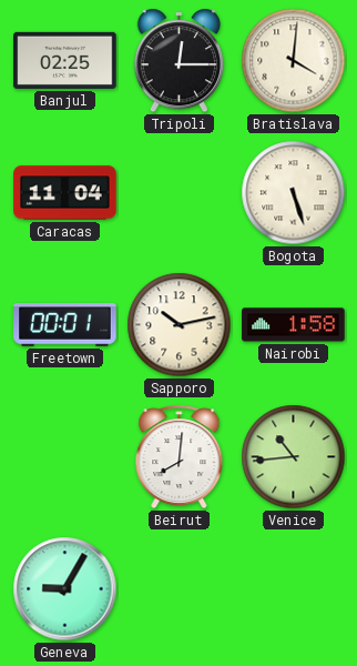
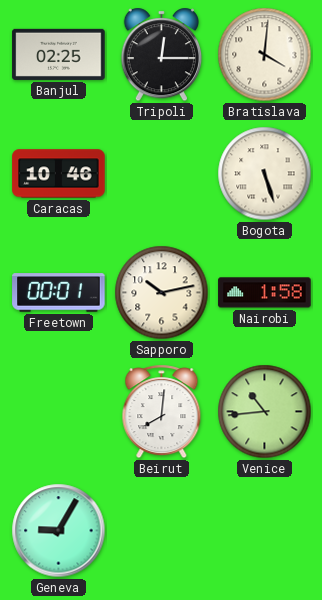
Caracas: 11:04 -> 10:46 (59, 174)
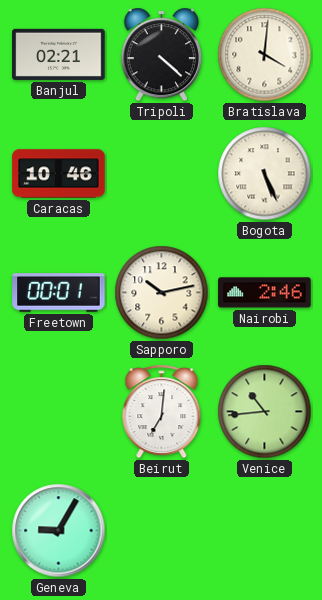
Banjul: 02:25 -> 02:21 (59, 54)
Tripoli: 12:15 -> 4:22 (161, 55)
Bogota: 5:27 -> 5:26 (265, 174)
Nairobi: 1:58 -> 2:46 (265, 293)
Beirut: 8:01 -> 7:01 (162, 412)
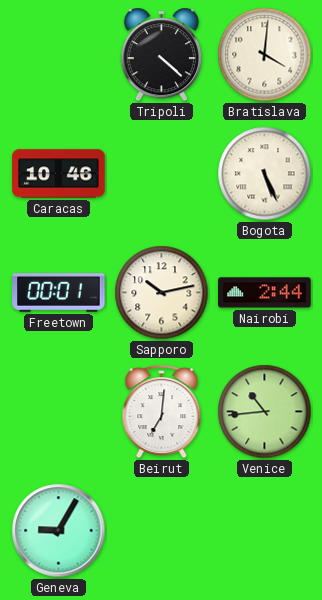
Banjul: 02:21 -> none (59, 54)
Nairobi: 2:46 -> 2:44 (265, 293)
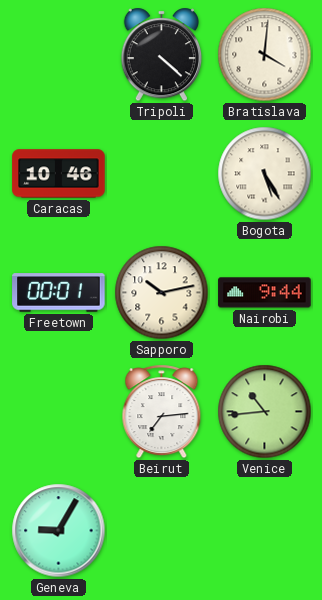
Bogota: 5:26 -> 5:25 (265, 174)
Nairobi: 2:44 -> 9:44 (265, 293)
Beirut: 7:01 -> 7:14 (162, 412)
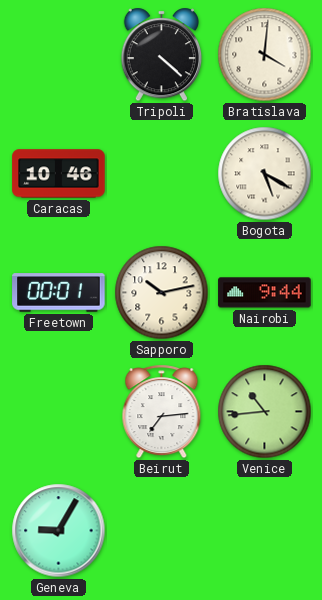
Bogota: 5:25 -> 5:20 (265, 174)
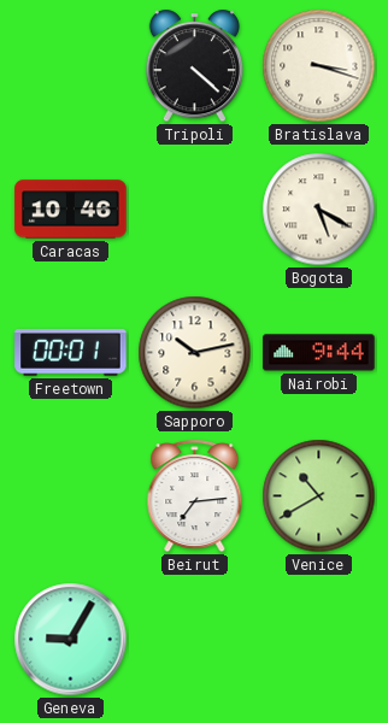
Bratislava: 4:01 -> 3:18 (319, 66)
Venice: 10:44 -> 10:40 (319, 496)
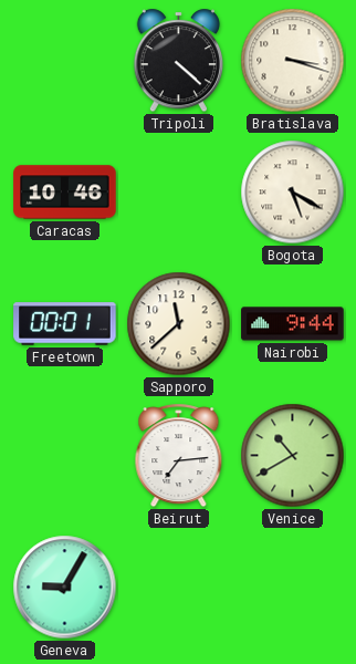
Sapporo: 10:13 -> 11:38 (179, 324)
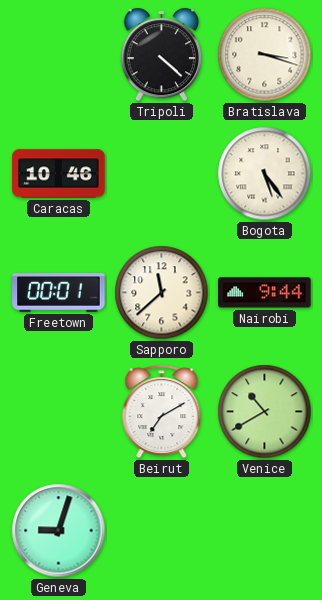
Bogota: 5:20 -> 5:24 (265, 174)
Beirut: 7:14 -> 7:10 (162, 412)
Geneva: 9:05 -> 9:03 (59, 531)
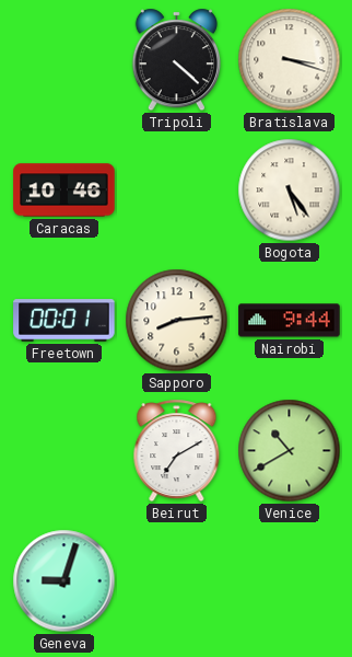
Sapporo: 11:38 -> 8:14 (177, 321)
